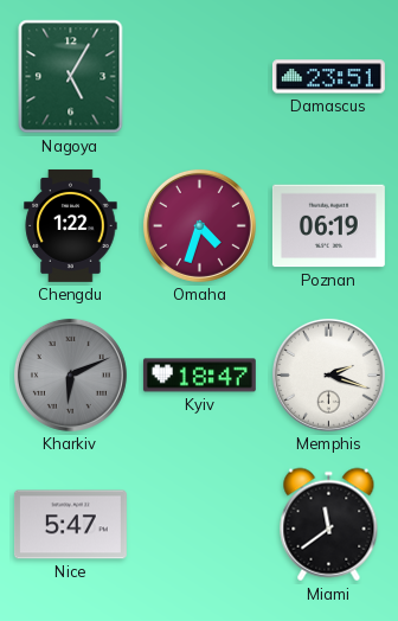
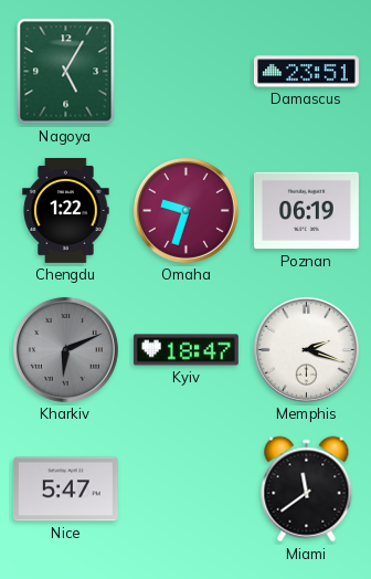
Omaha: 4:33 -> 9:33 (185, 210)
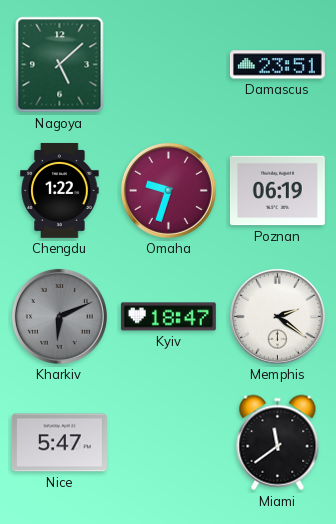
Nagoya: 5:05 -> 5:08 (60, 65)
Memphis: 2:18 -> 2:21 (277, 316)
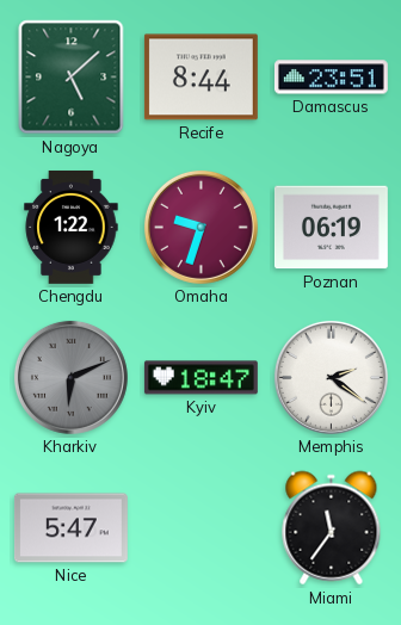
Recife: none -> 8:44 (200, 78)
Miami: 11:39 -> 11:36 (332, 528)
